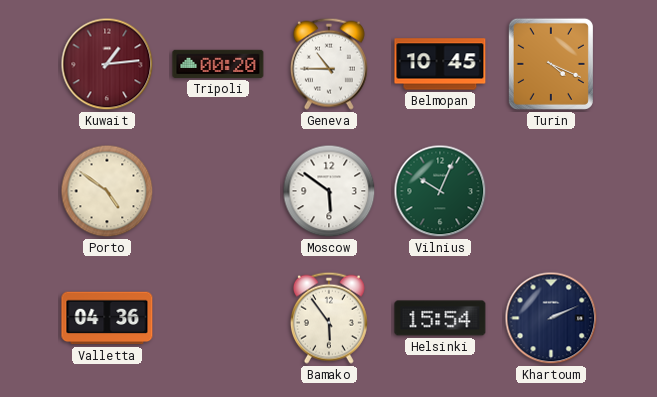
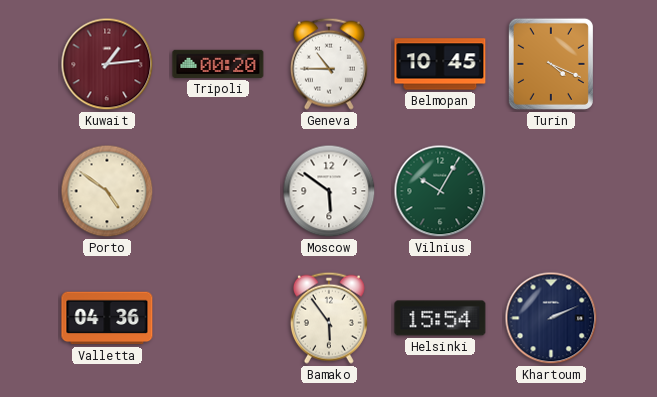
Vilnius: 10:04 -> 10:05 (440, 191)
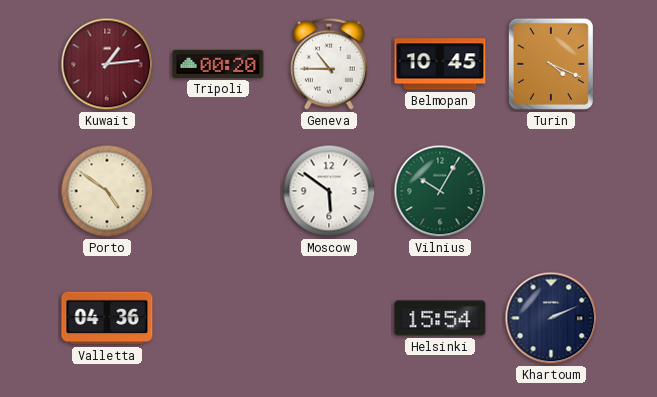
Bamako: 5:54 -> none (329, 318)
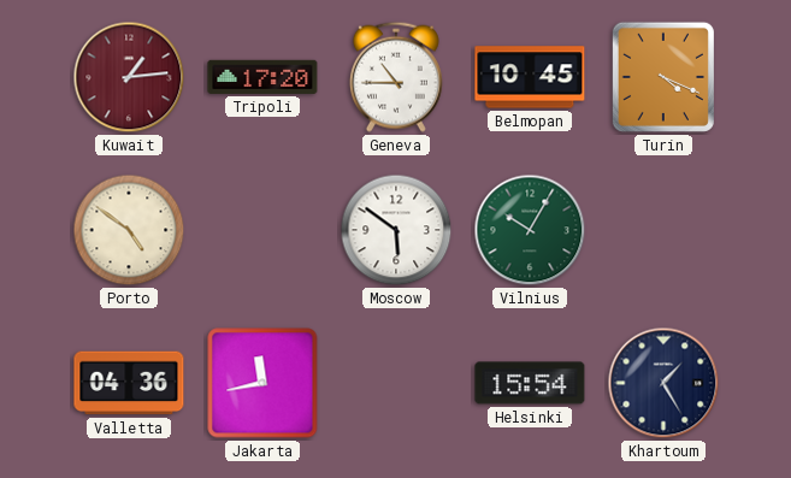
Tripoli: 00:20 -> 17:20 (262, 77)
Jakarta: none -> 11:43 (262, 383)
Khartoum: 2:11 -> 1:25 (663, 383)
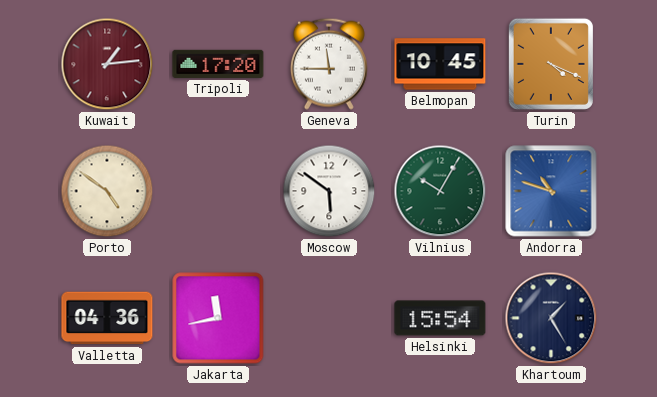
Geneva: 10:45 -> 11:45 (329, 64)
Andorra: none -> 10:48 (551, 191)
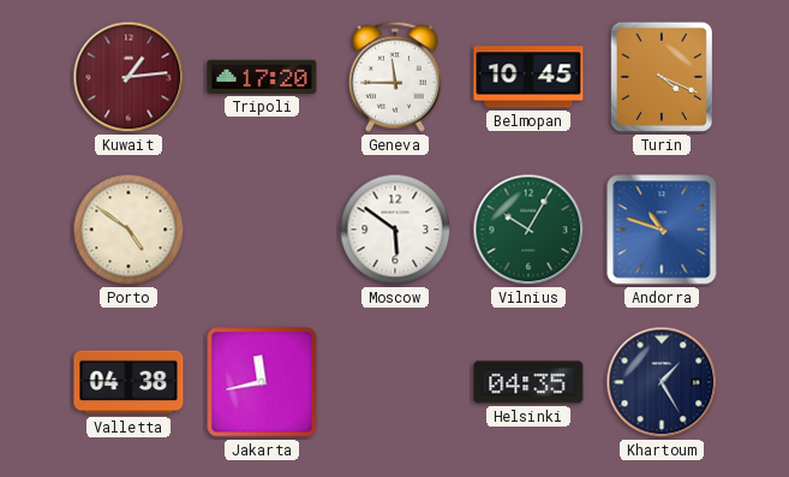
Valletta: 04:36 -> 04:38 (128, 382)
Helsinki: 15:54 -> 04:35 (528, 382)
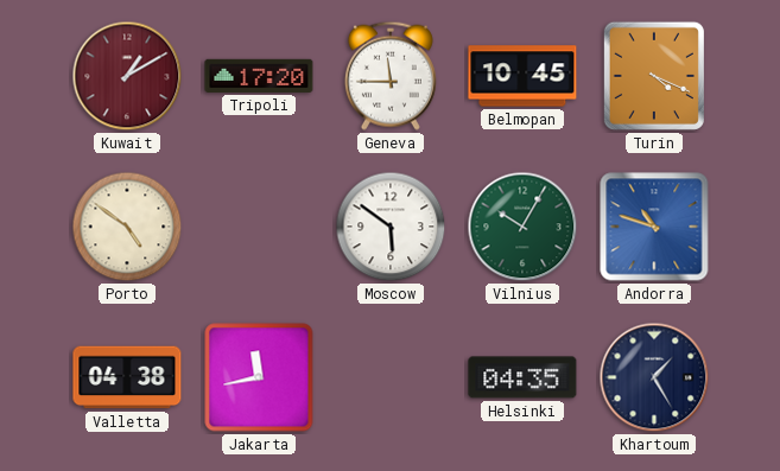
Kuwait: 1:14 -> 1:10 (127, 76)
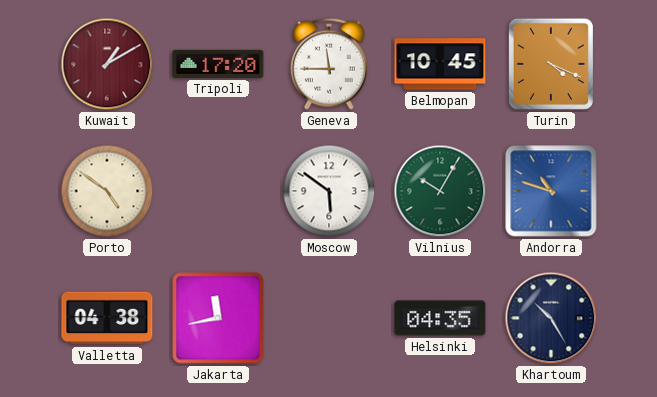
Khartoum: 1:25 -> 10:25 (551, 318)
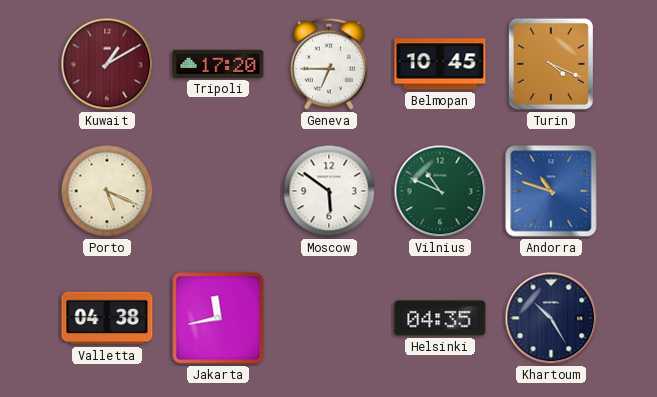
Geneva: 11:45 -> 6:45 (329, 64)
Porto: 4:51 -> 5:19 (107, 191)
Vilnius: 10:05 -> 10:49 (440, 191)
